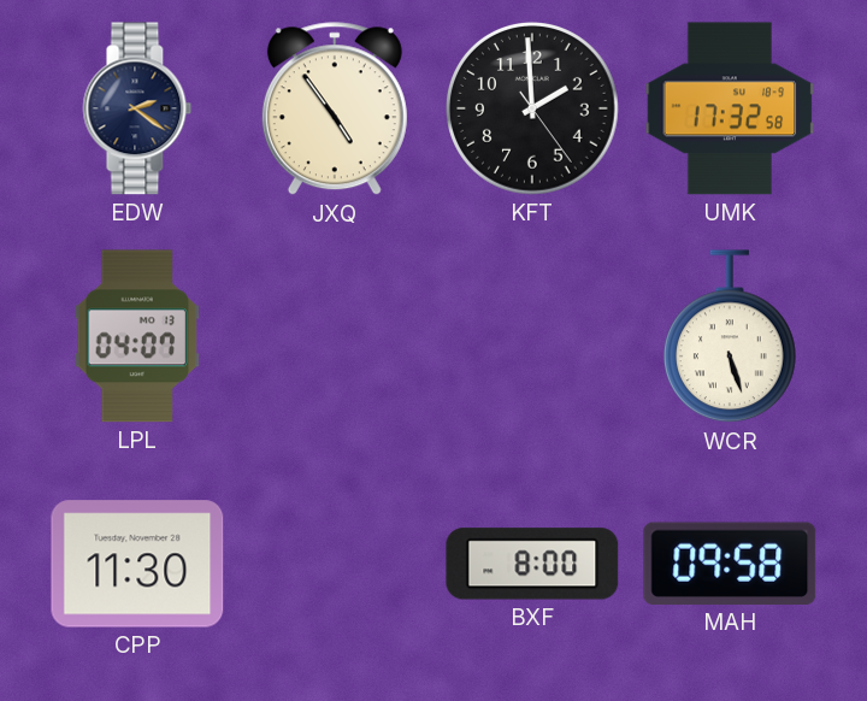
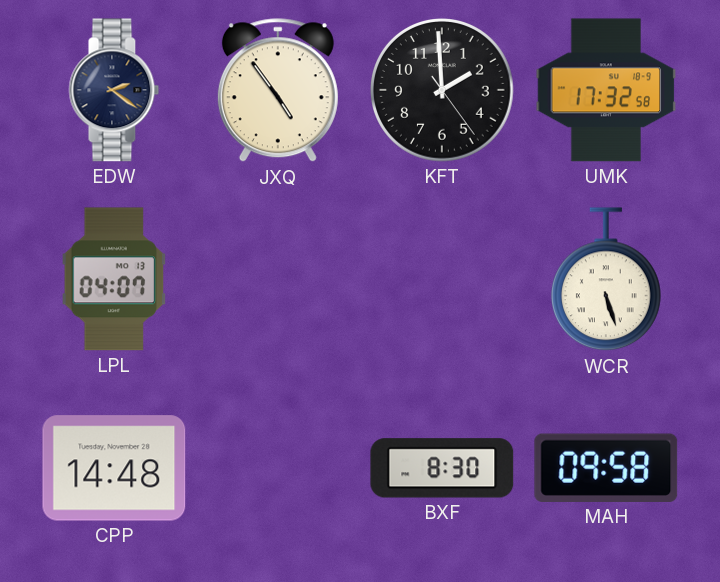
CPP: 11:30 -> 14:48 (114, 468)
BXF: 8:00 -> 8:30 (442, 468)
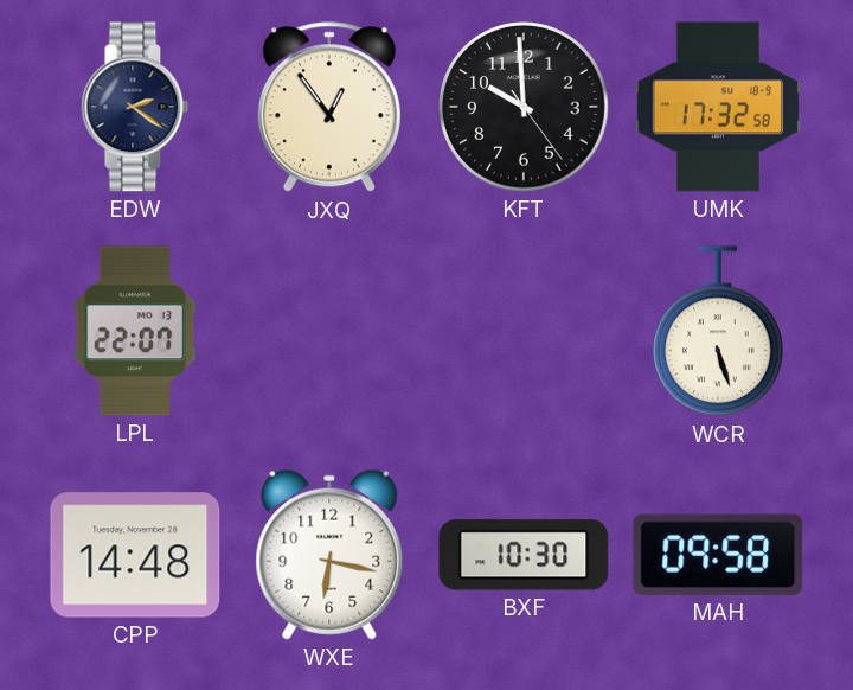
JXQ: 4:54 -> 12:54 (329, 108)
KFT: 1:59 -> 9:59 (525, 108)
LPL: 04:07 -> 22:07 (135, 331)
WXE: none -> 6:17 (329, 555)
BXF: 8:30 -> 10:30 (524, 555)
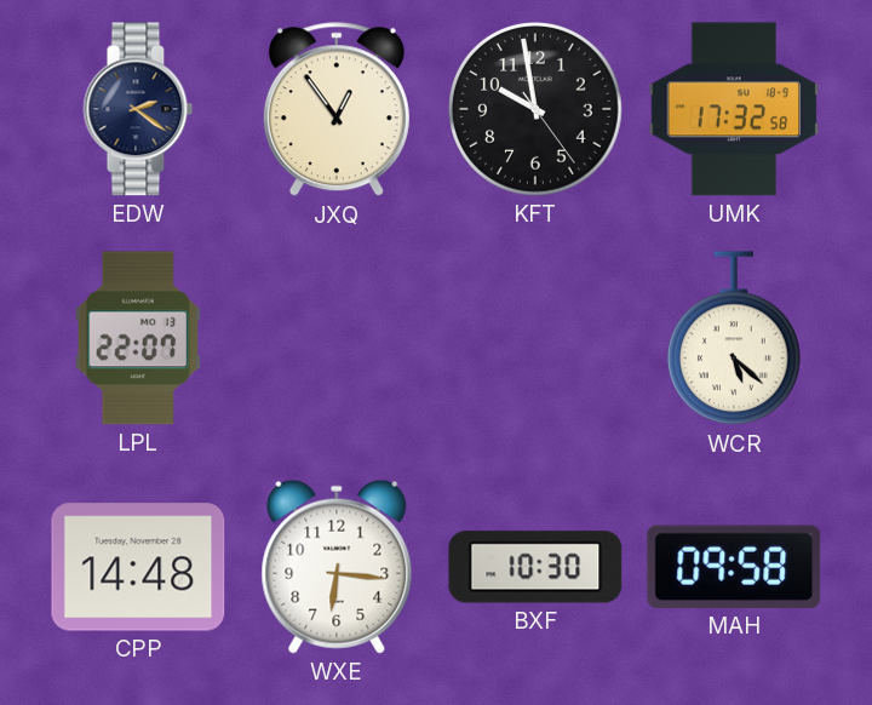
KFT: 9:59 -> 9:58 (537, 110)
WCR: 5:27 -> 5:22 (734, 339)
WXE: 6:17 -> 6:16 (337, 567)
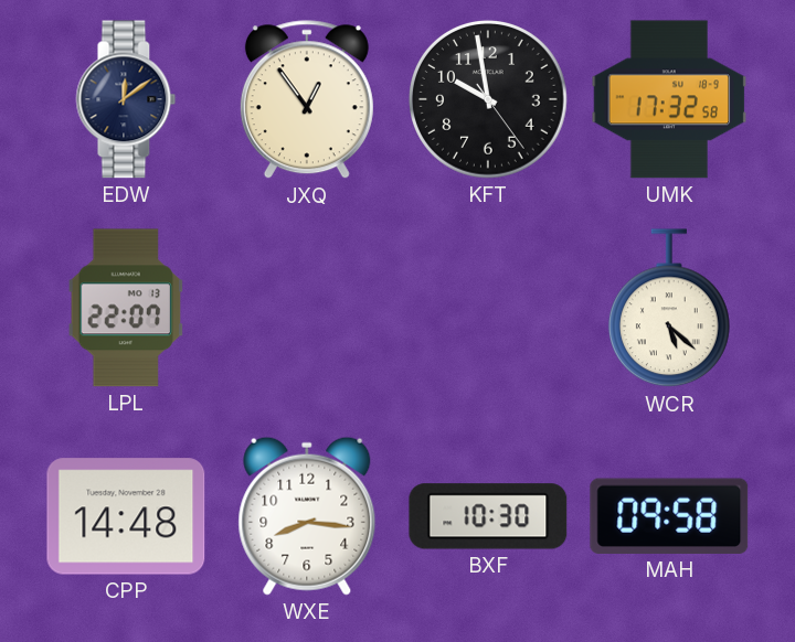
EDW: 2:21 -> 12:09 (126, 99)
WXE: 6:16 -> 8:16 (307, 516)
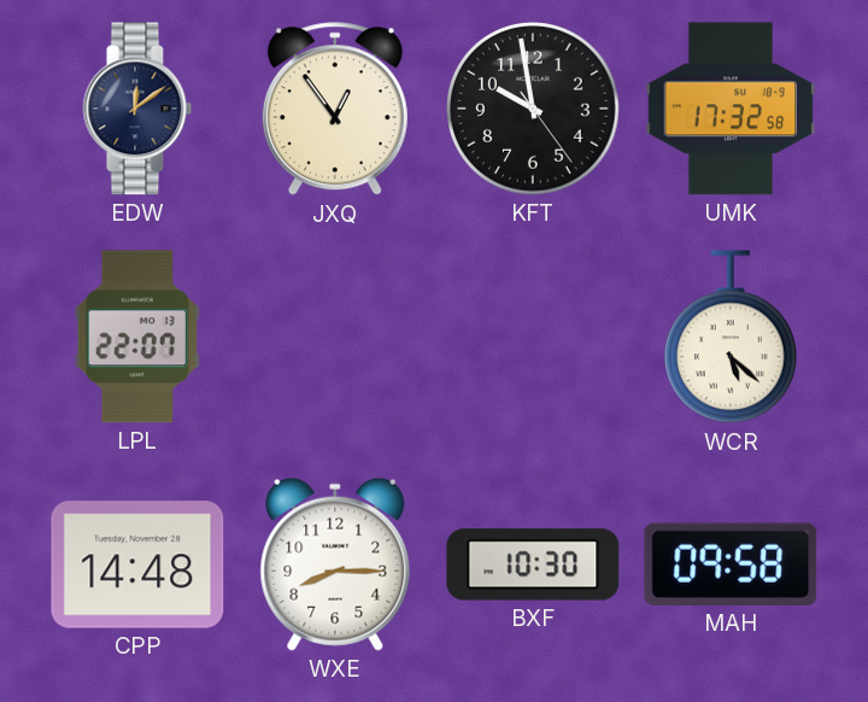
WXE: 8:16 -> 8:15 (335, 564)
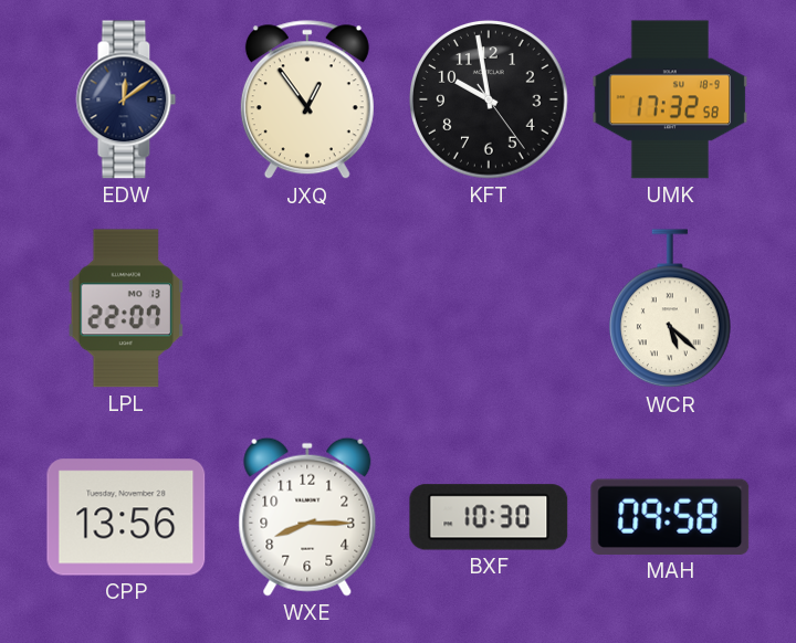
CPP: 14:48 -> 13:56 (126, 517)
